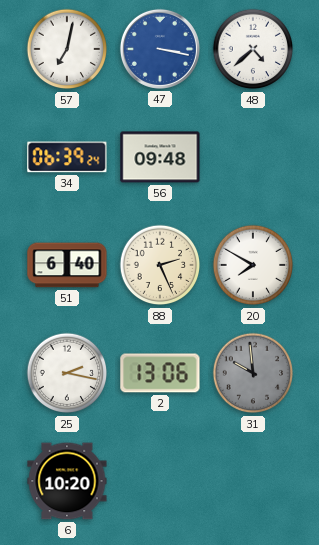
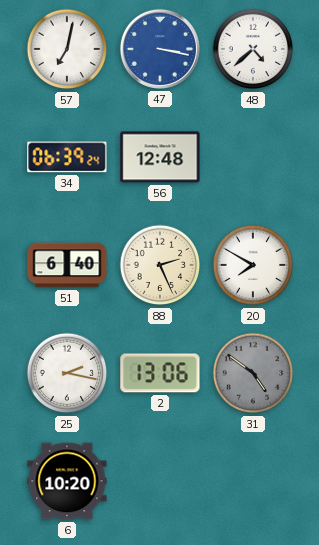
56: 09:48 -> 12:48 (160, 157)
31: 9:59 -> 4:51 (253, 373)
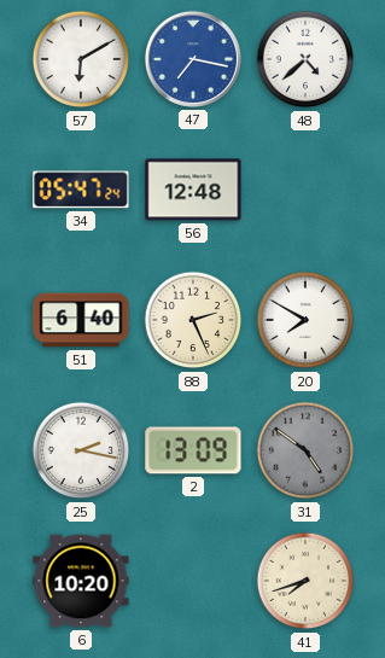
57: 7:02 -> 6:10 (81, 59)
47: 3:17 -> 7:17 (193, 59)
34: 06:39 -> 05:47 (81, 190)
2: 13:06 -> 13:09 (193, 450)
41: none -> 7:42 (305, 581)
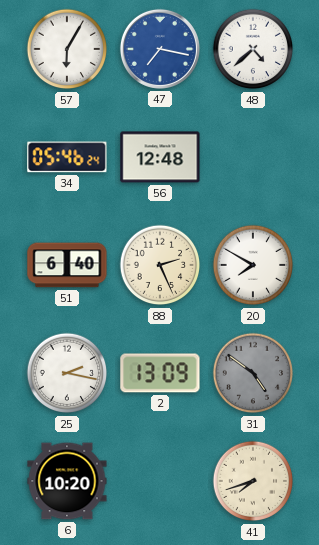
57: 6:10 -> 6:05 (67, 49)
34: 05:47 -> 05:46 (67, 157)
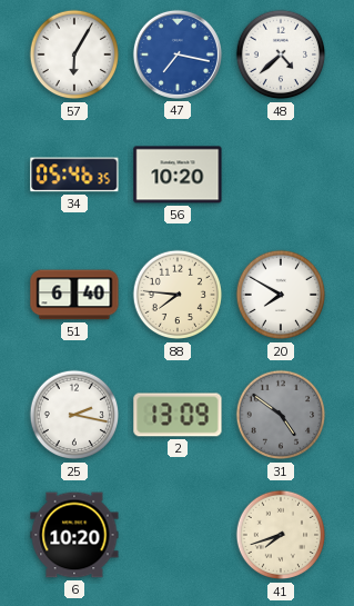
34: 05:46:24 -> 05:46:35 (74, 175)
56: 12:48 -> 10:20 (178, 175)
88: 2:26 -> 7:46 (178, 295)
